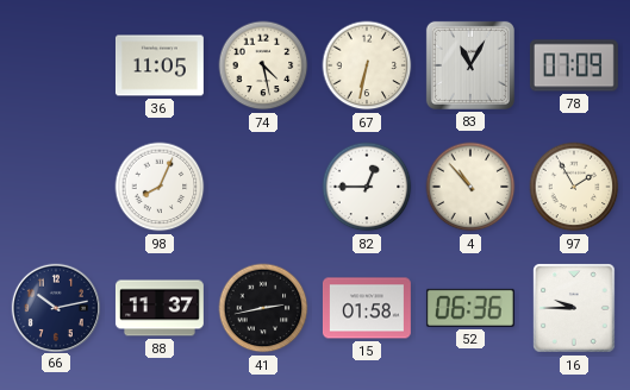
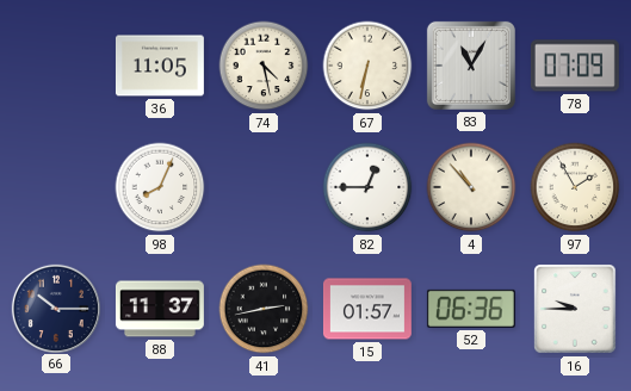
66: 10:13 -> 10:15 (55, 308)
15: 01:58 -> 01:57 (367, 309)
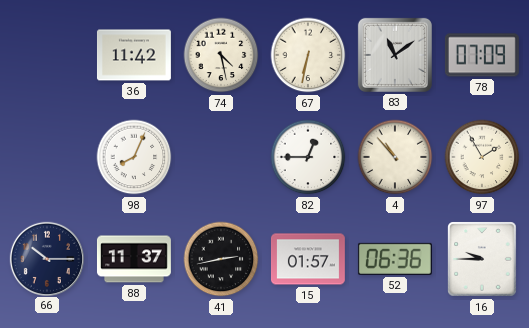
36: 11:05 -> 11:42 (134, 55)
83: 11:05 -> 11:09 (395, 55)
